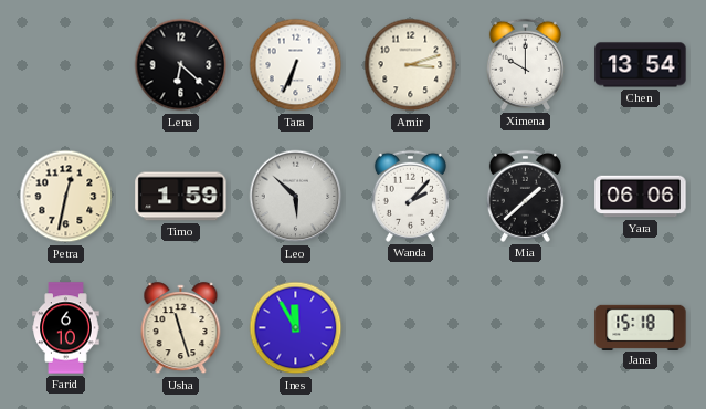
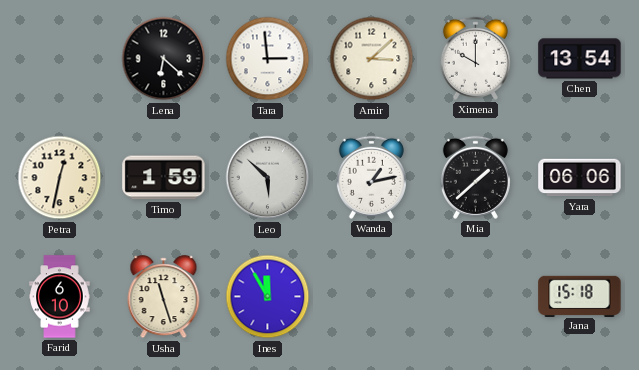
Tara: 6:34 -> 2:59 (268, 59)
Amir: 3:12 -> 3:08 (372, 59)
Wanda: 2:07 -> 1:13 (371, 177)
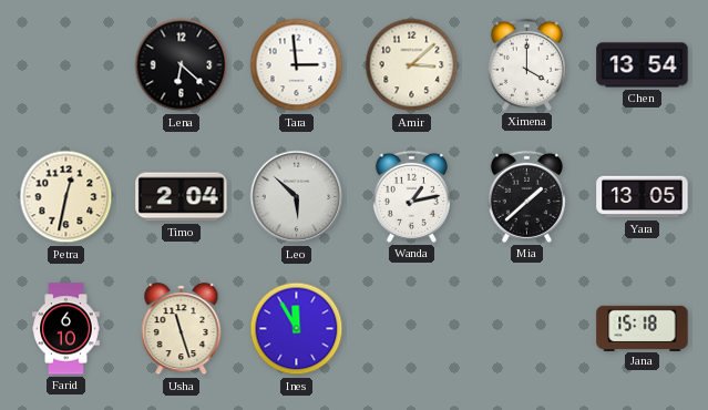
Ximena: 10:00 -> 4:00 (526, 64)
Timo: 1:59 -> 2:04 (182, 197)
Yara: 06:06 -> 13:05 (643, 197)
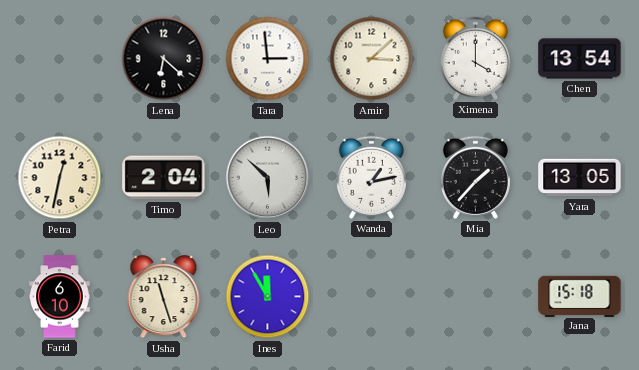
Mia: 1:38 -> 1:37 (475, 177)
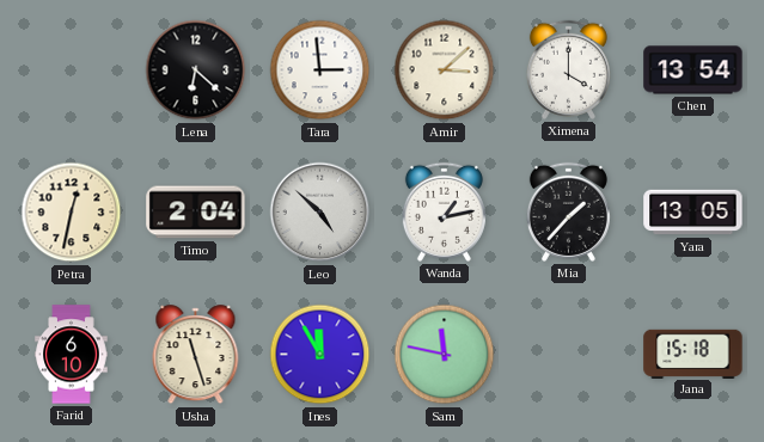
Leo: 5:52 -> 4:52 (320, 213)
Sam: none -> 11:47 (445, 355)
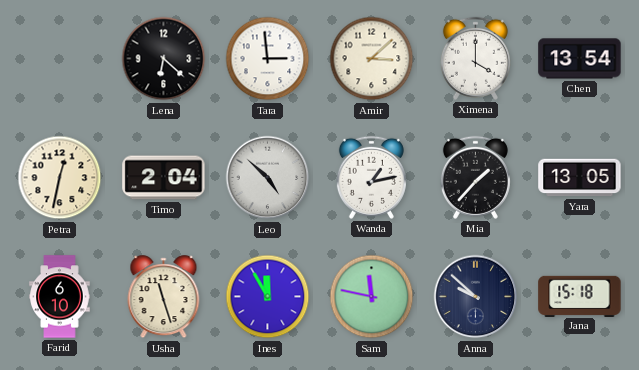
Anna: none -> 9:52 (476, 297)
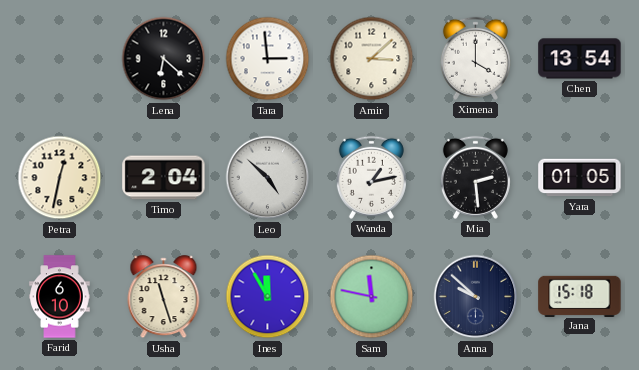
Mia: 1:37 -> 2:29 (475, 177)
Yara: 13:05 -> 01:05 (580, 178)
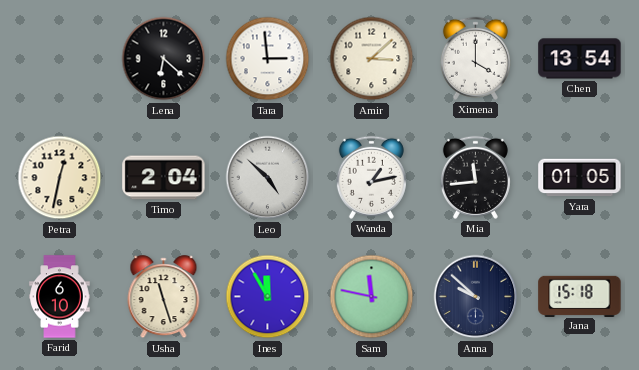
Mia: 2:29 -> 11:44 (475, 177)
